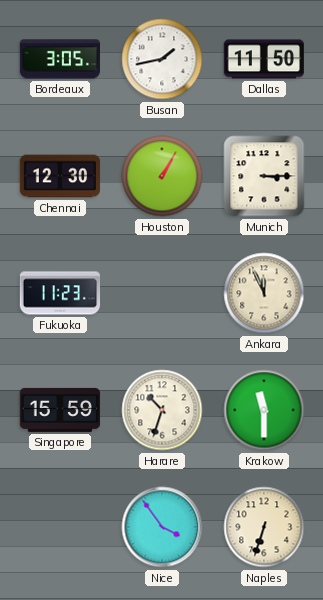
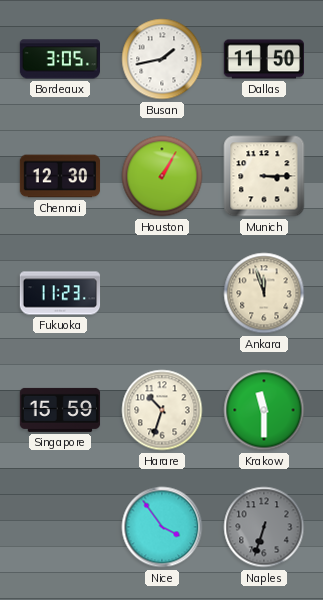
Ankara: 11:56 -> 11:57 (264, 293)
Naples dial: cream -> grey (264, 527)
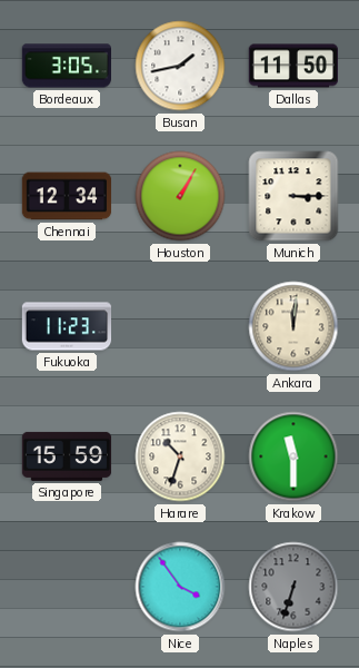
Chennai: 12:30 -> 12:34 (67, 196)
Ankara: 11:57 -> 12:01 (293, 326)
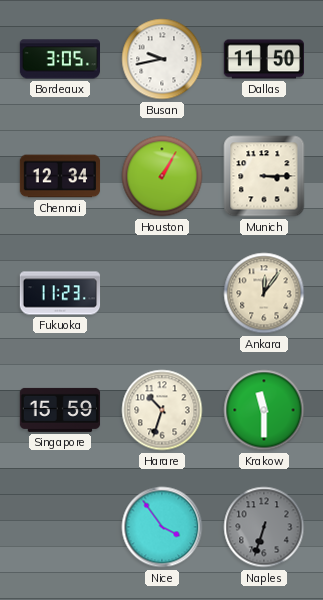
Busan: 1:43 -> 9:43 (162, 59)
Ankara: 12:01 -> 12:06 (264, 293)
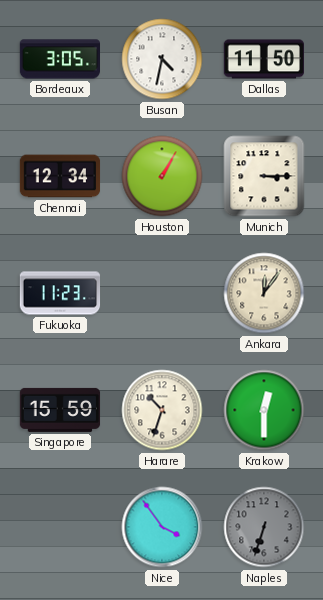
Busan: 9:43 -> 4:32 (162, 59)
Krakow: 11:30 -> 12:30 (264, 410)
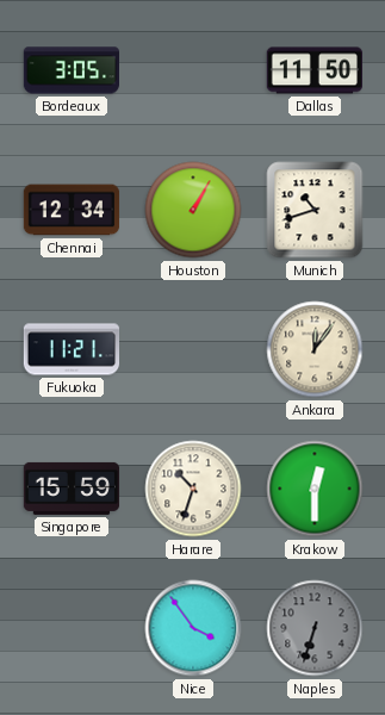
Busan: 4:32 -> none (162, 59)
Munich: 3:15 -> 10:42 (315, 210)
Fukuoka: 11:23 -> 11:21 (72, 349)
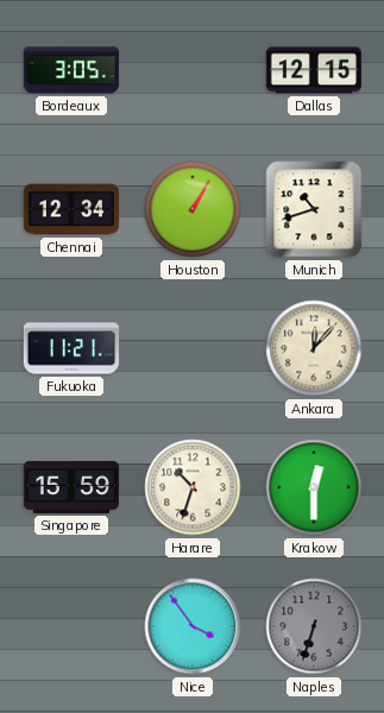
Dallas: 11:50 -> 12:15 (313, 70)
Ankara: 12:06 -> 12:07 (314, 348)
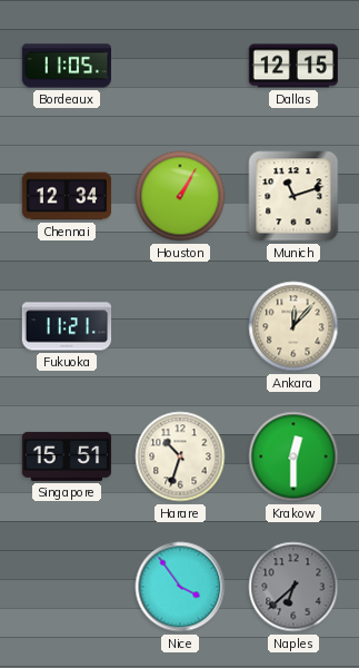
Bordeaux: 3:05 -> 11:05 (67, 66)
Munich: 10:42 -> 11:12 (293, 196)
Singapore: 15:59 -> 15:51 (67, 456)
Naples: 6:33 -> 6:38 (293, 587)
